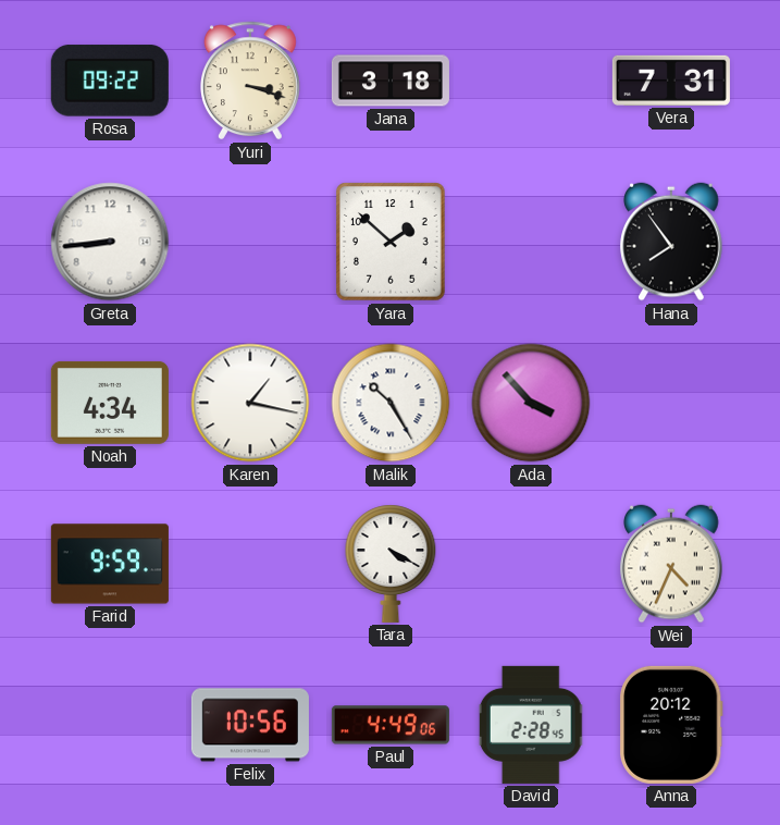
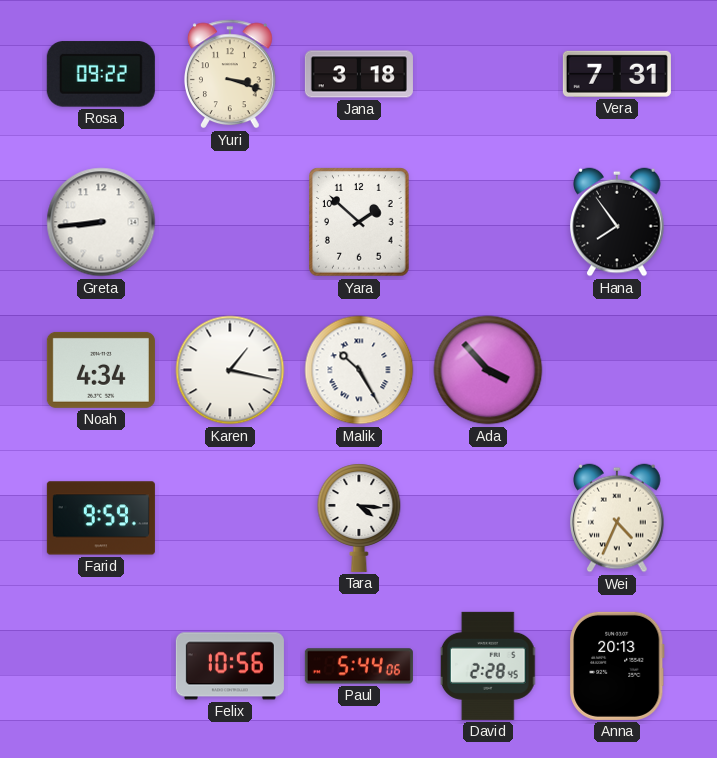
Tara: 4:20 -> 4:16 (359, 518)
Paul: 4:49 -> 5:44 (359, 666)
Anna: 20:12 -> 20:13 (618, 666)
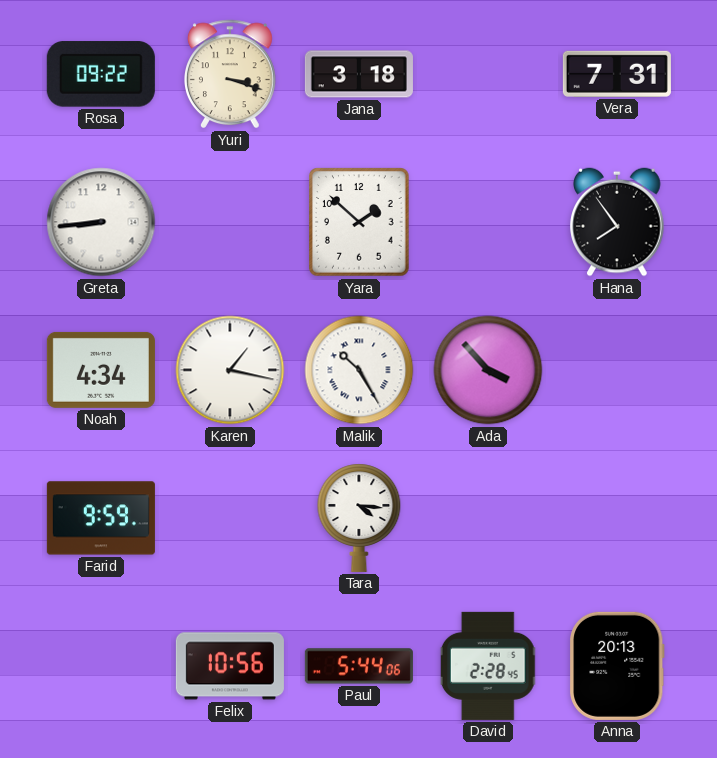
Wei: 4:34 -> none (617, 518)
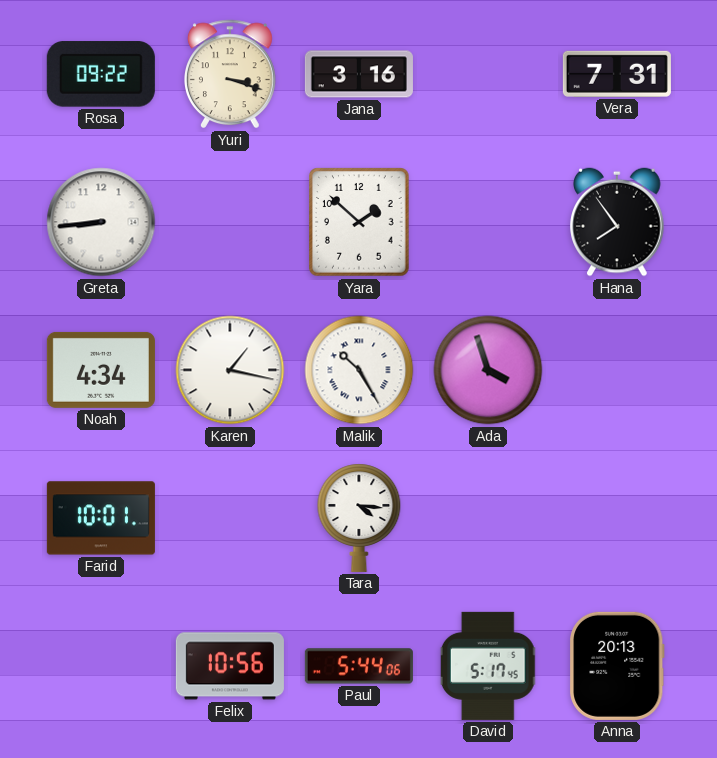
Jana: 3:18 -> 3:16 (359, 74)
Ada: 3:53 -> 3:57 (488, 370)
Farid: 9:59 -> 10:01 (101, 518)
David: 2:28 -> 5:17 (488, 666)
